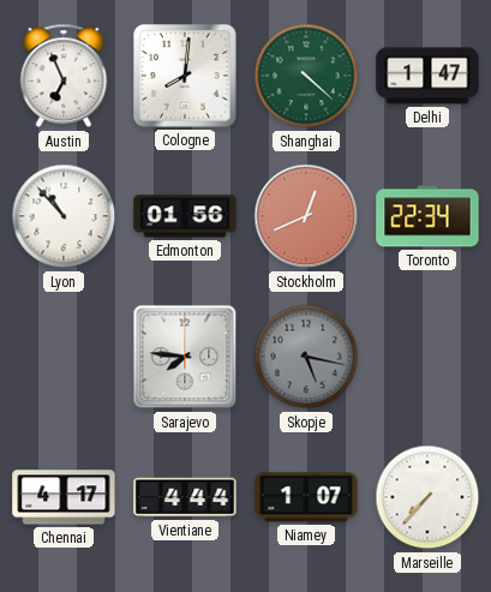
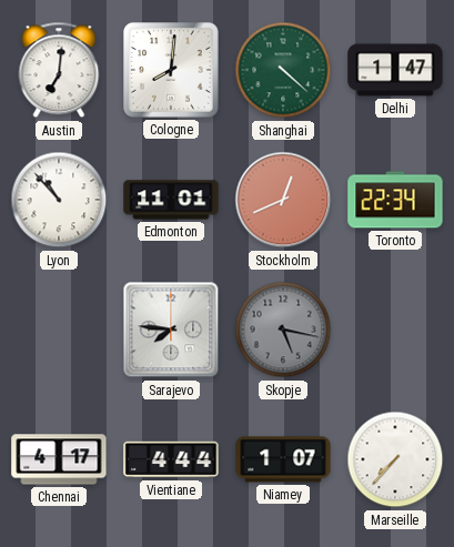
Austin: 6:56 -> 7:01 (59, 70)
Edmonton: 01:56 -> 11:01 (171, 200)
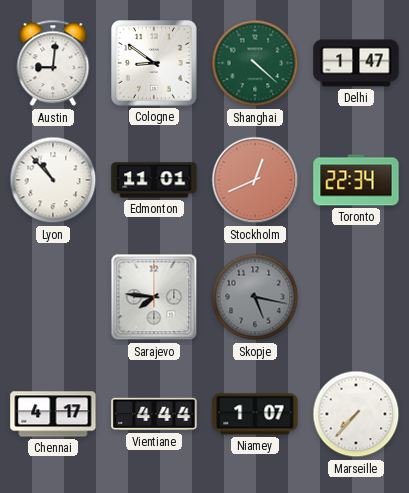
Austin: 7:01 -> 9:01 (53, 63)
Cologne: 8:01 -> 8:51 (155, 64)
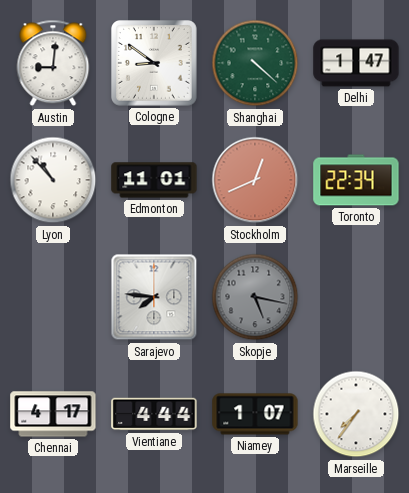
Marseille: 7:37 -> 7:36 (356, 414)
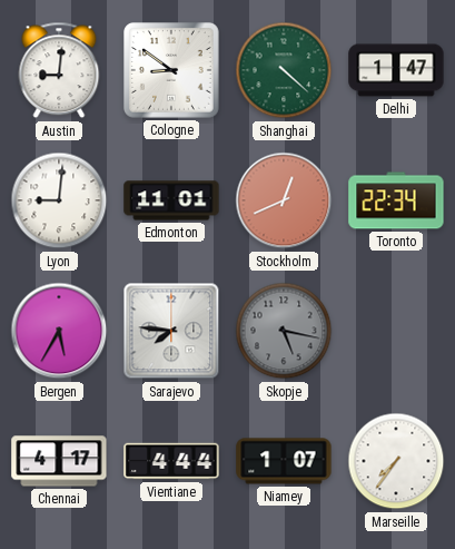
Lyon: 10:53 -> 9:01 (59, 200)
Bergen: none -> 5:35 (59, 331)
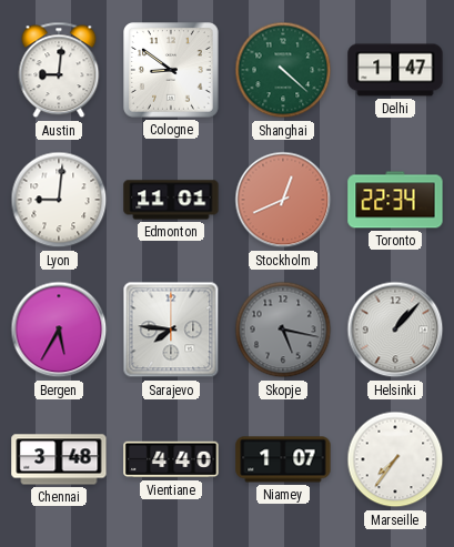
Helsinki: none -> 1:07 (395, 330)
Chennai: 4:17 -> 3:48 (59, 459)
Vientiane: 4:44 -> 4:40 (171, 459)
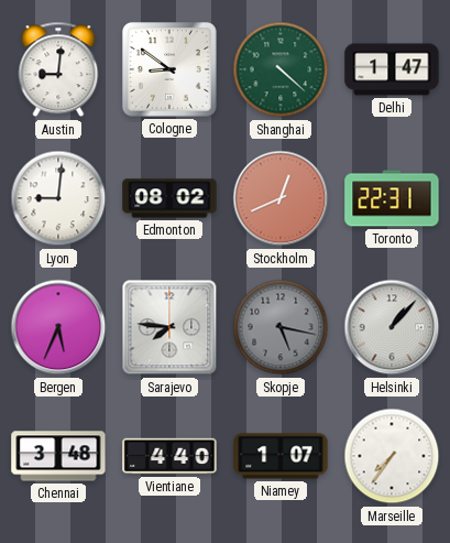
Edmonton: 11:01 -> 08:02 (169, 198)
Toronto: 22:34 -> 22:31 (392, 198)
Bergen: 5:35 -> 5:34 (58, 327)
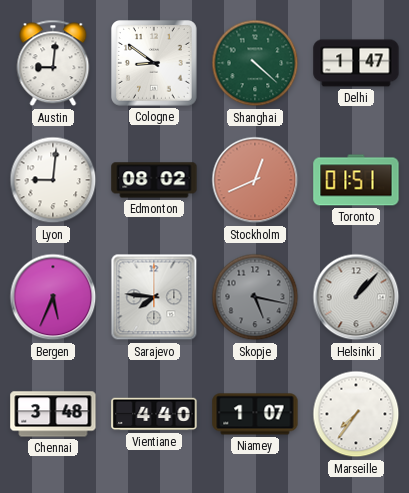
Toronto: 22:31 -> 01:51 (356, 180)
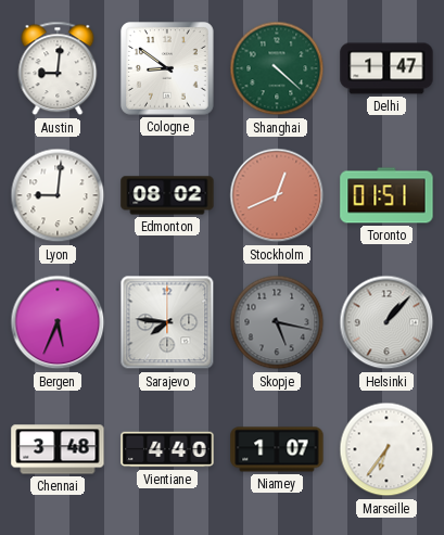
Marseille: 7:36 -> 6:36 (386, 449)
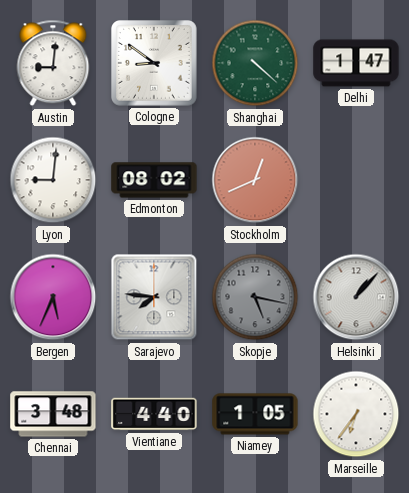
Toronto: 01:51 -> none (386, 195)
Niamey: 1:07 -> 1:05 (255, 414)
